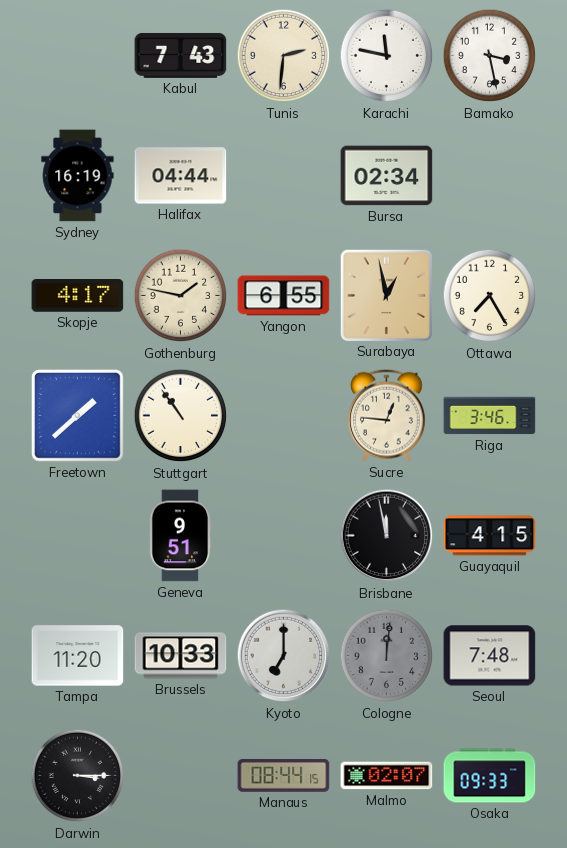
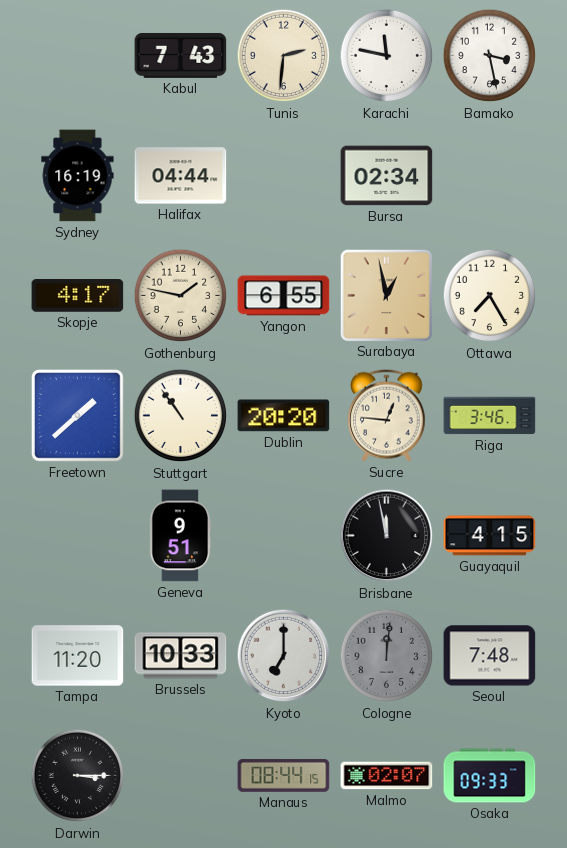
Dublin: none -> 20:20 (284, 416)
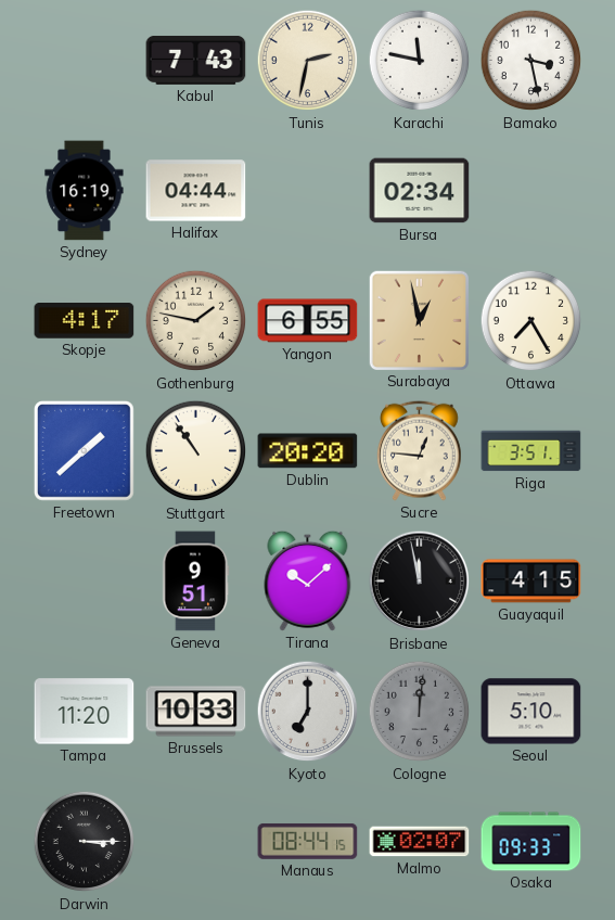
Tunis: 2:31 -> 2:32 (308, 61)
Riga: 3:46 -> 3:51 (531, 451)
Tirana: none -> 10:08 (308, 580)
Seoul: 7:48 -> 5:10 (531, 712)
